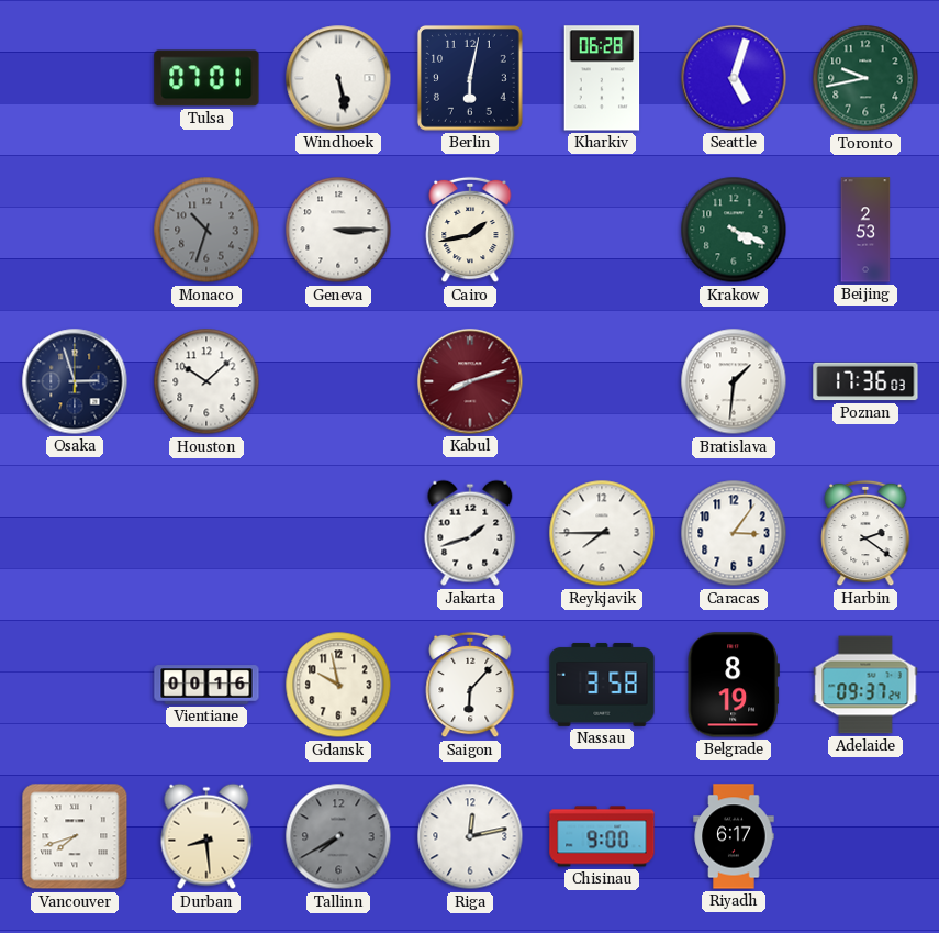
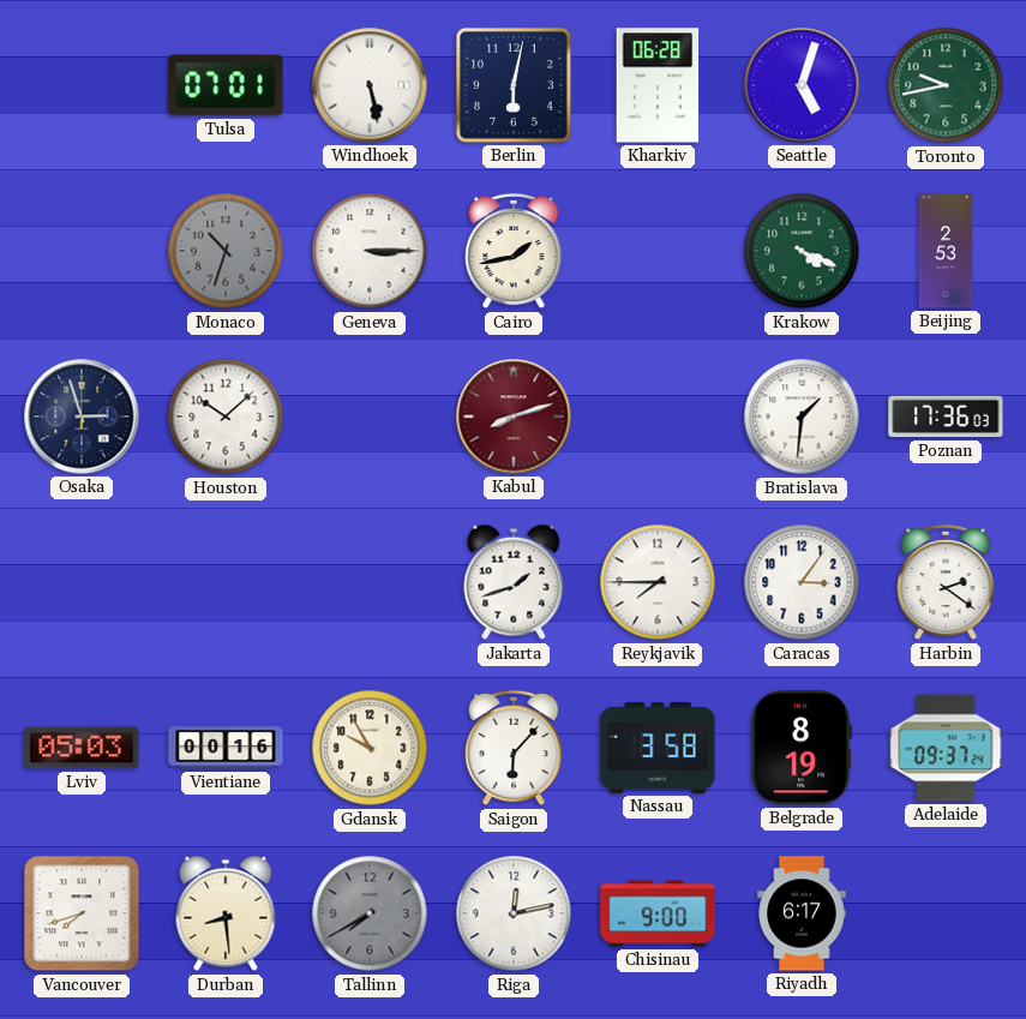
Lviv: none -> 05:03 (82, 748)
Gdansk: 9:58 -> 9:55 (370, 748)
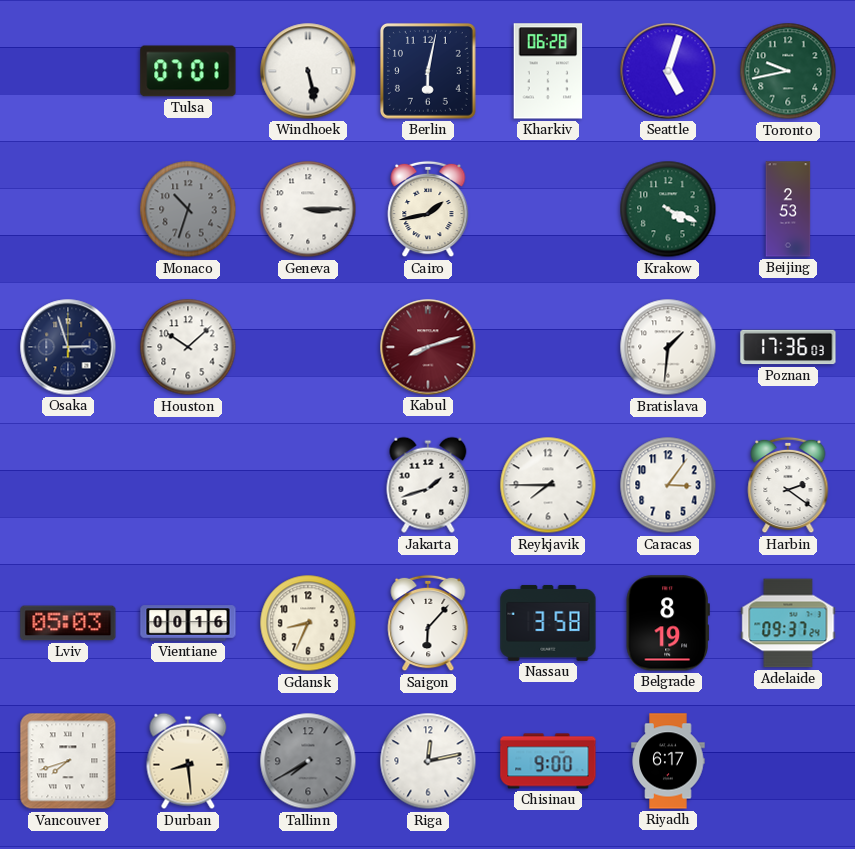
Gdansk: 9:55 -> 8:34 (308, 623)
